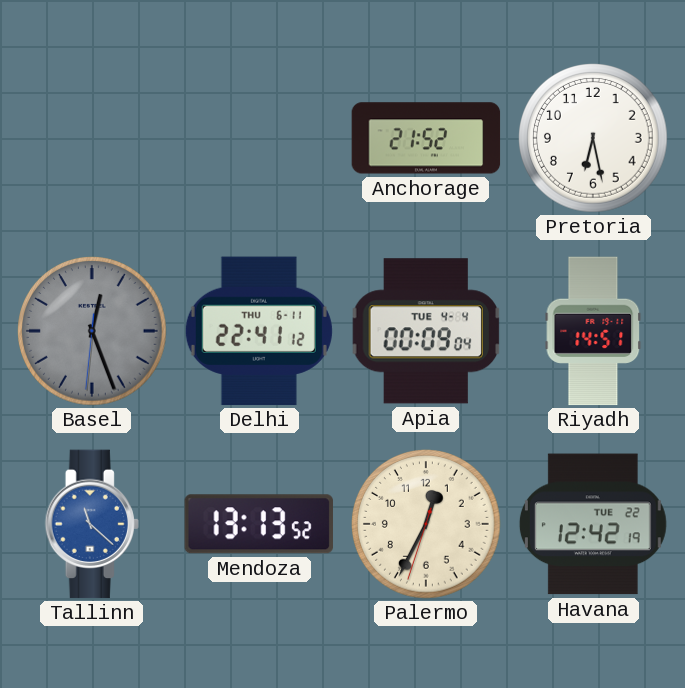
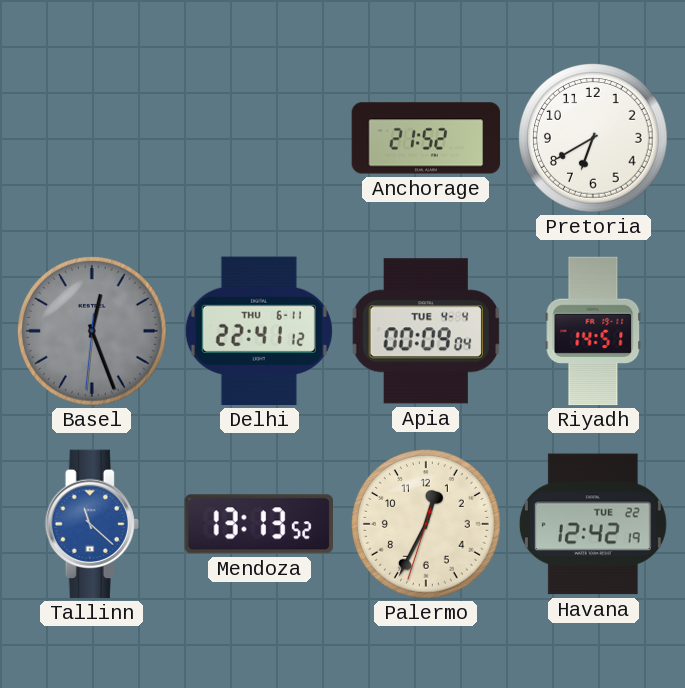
Pretoria: 6:28 -> 6:40 (593, 138)
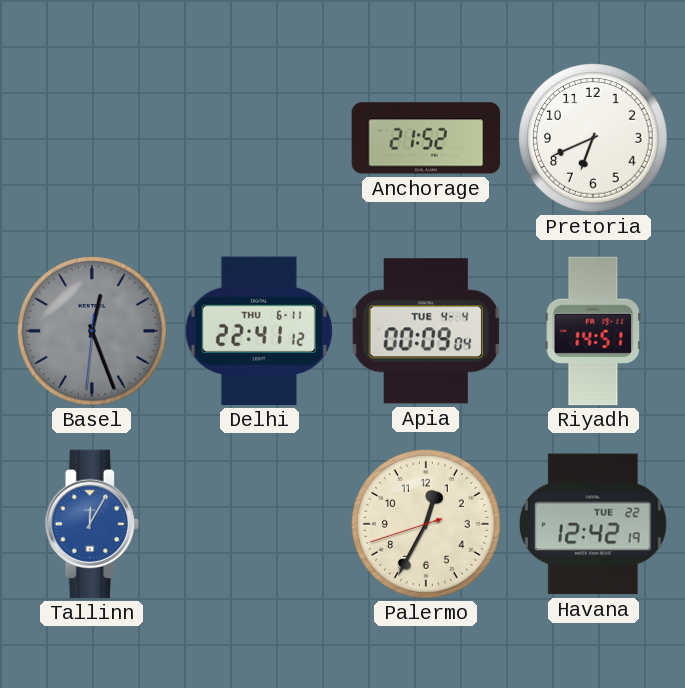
Pretoria: 6:40 -> 6:41 (593, 138)
Tallinn: 11:22 -> 12:05 (92, 524)
Mendoza: 13:13 -> none (259, 524)
Palermo: 12:34:33 -> 12:34:42 (426, 524)
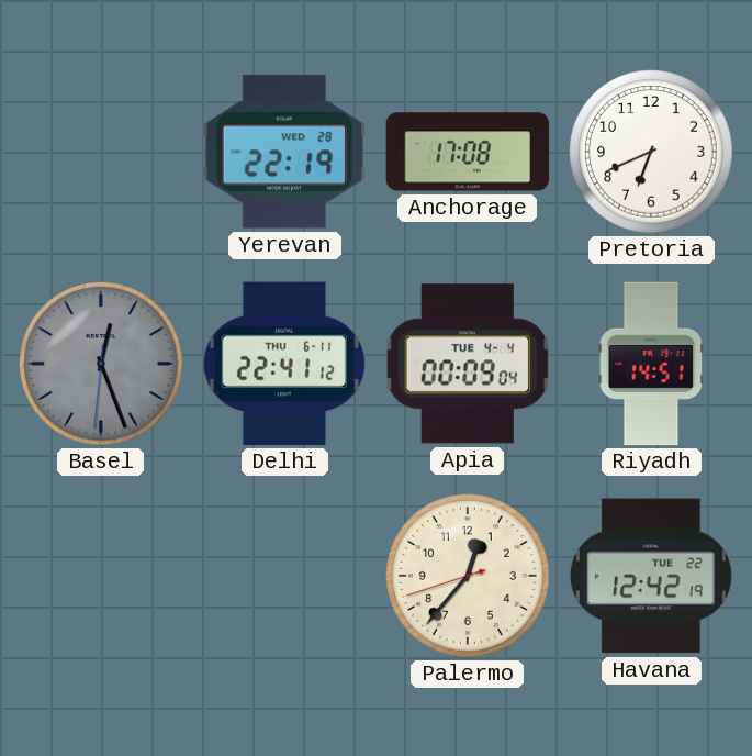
Yerevan: none -> 22:19 (284, 152)
Anchorage: 21:52 -> 17:08 (468, 152)
Tallinn: 12:05 -> none (92, 524)
Palermo: 12:34 -> 12:36 (468, 576)
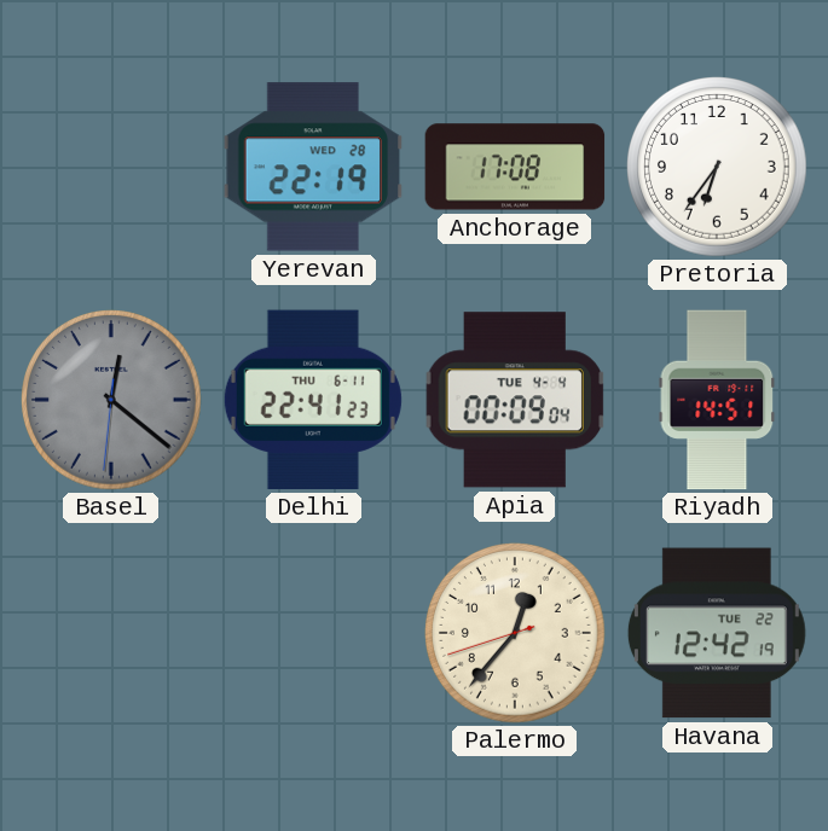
Pretoria: 6:41 -> 6:36 (717, 167)
Basel: 12:26 -> 12:21 (111, 400)
Delhi: 22:41:12 -> 22:41:23 (313, 400)
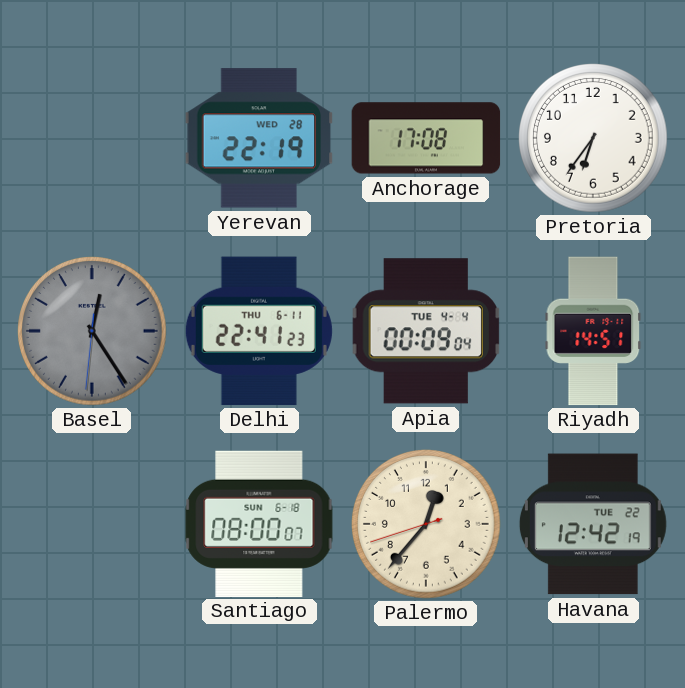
Basel: 12:21 -> 12:24 (92, 331)
Santiago: none -> 08:00 (259, 523)
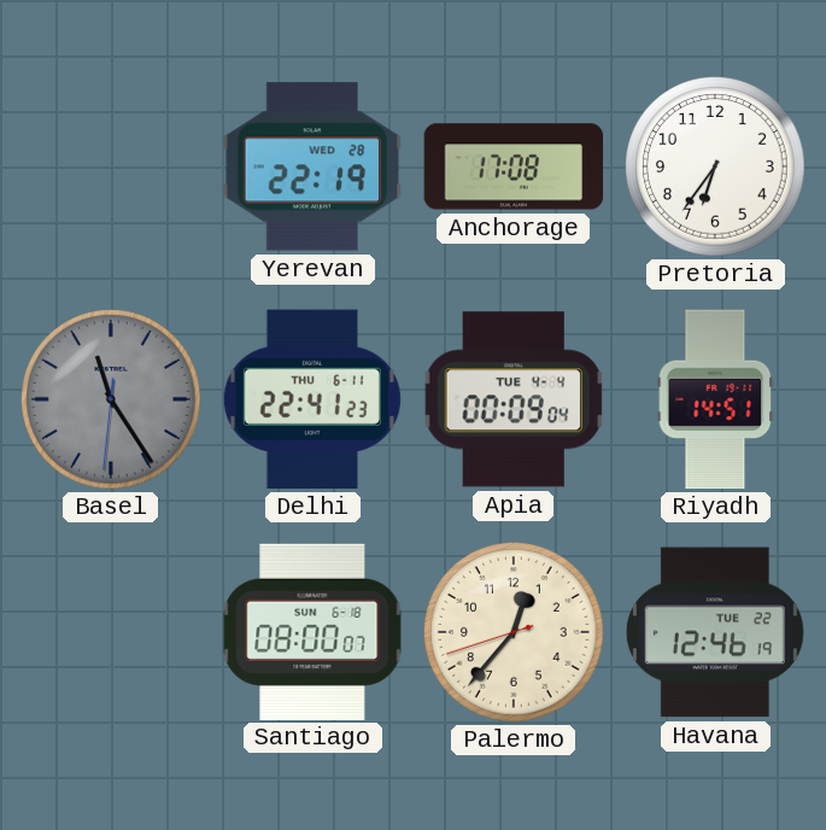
Basel: 12:24 -> 11:24 (111, 399)
Havana: 12:42 -> 12:46 (715, 632)
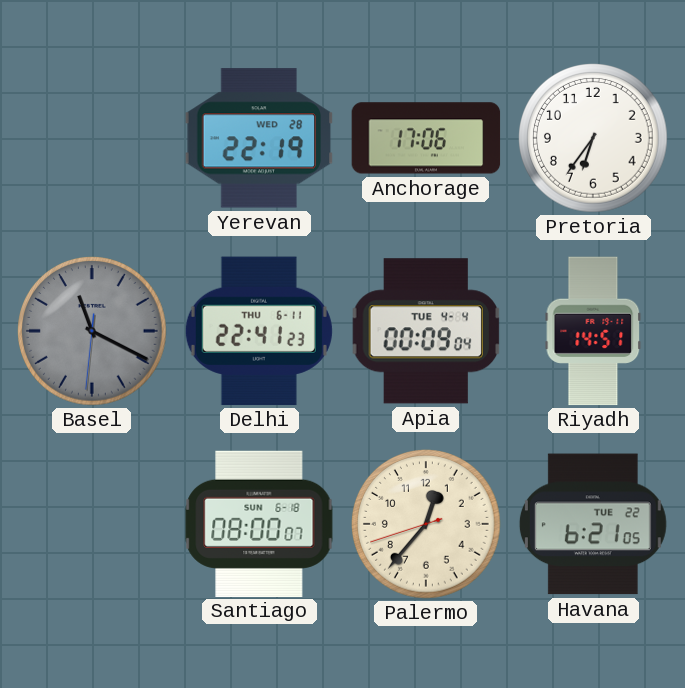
Anchorage: 17:08 -> 17:06 (426, 138)
Basel: 11:24 -> 11:19 (92, 331)
Havana: 12:46 -> 6:21 (593, 524)
